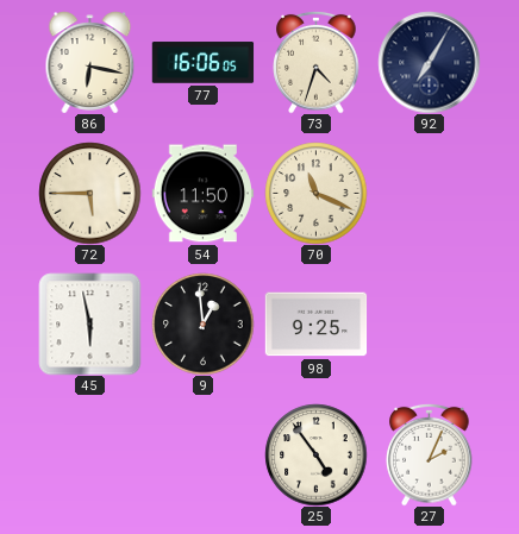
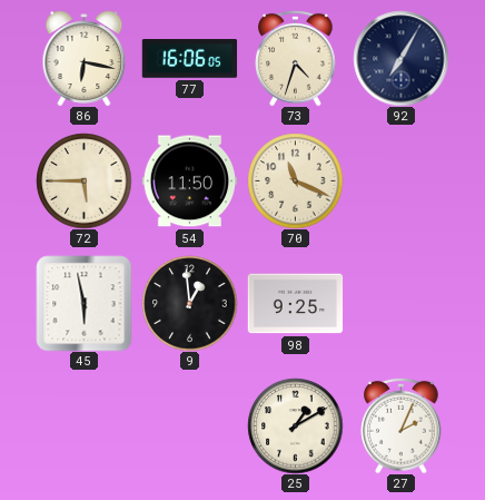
25: 4:54 -> 1:10 (295, 425)
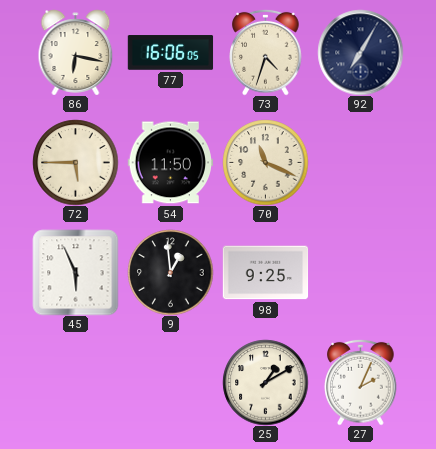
45: 5:58 -> 5:56 (75, 272)
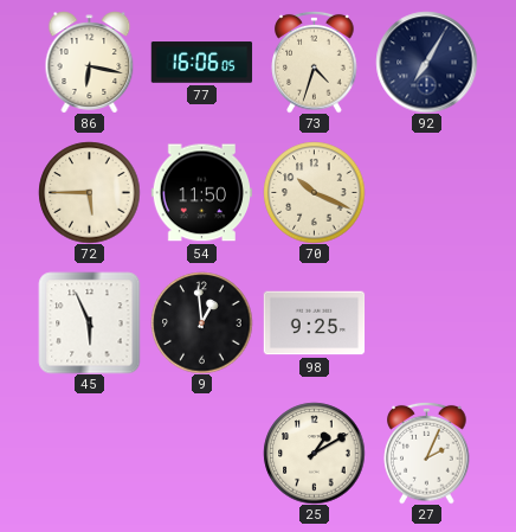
70: 11:19 -> 10:19 (314, 192)
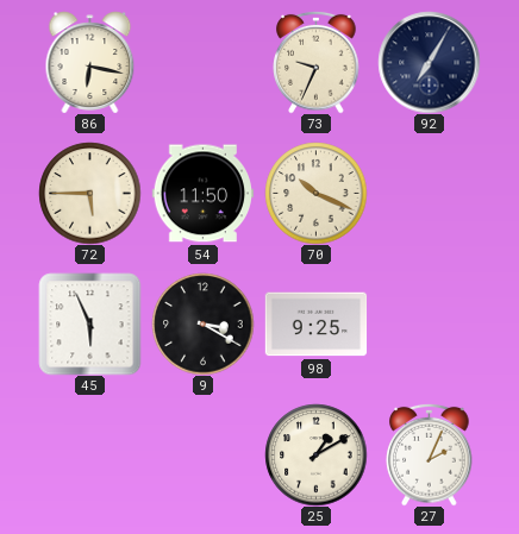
77: 16:06 -> none (201, 63)
73: 4:33 -> 9:34 (317, 62)
9: 12:59 -> 3:20 (202, 323)
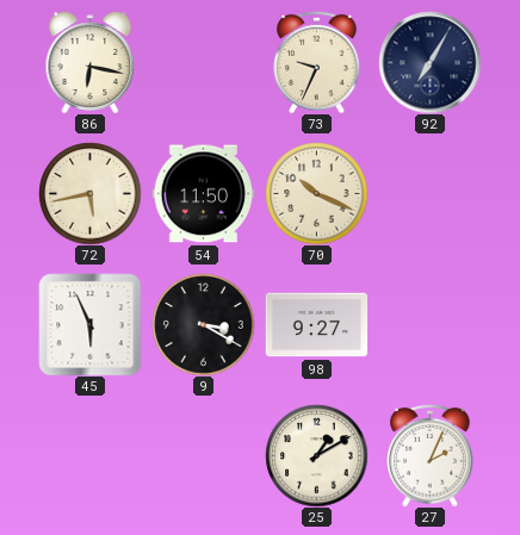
72: 5:45 -> 5:43 (89, 193)
98: 9:25 -> 9:27 (316, 325)
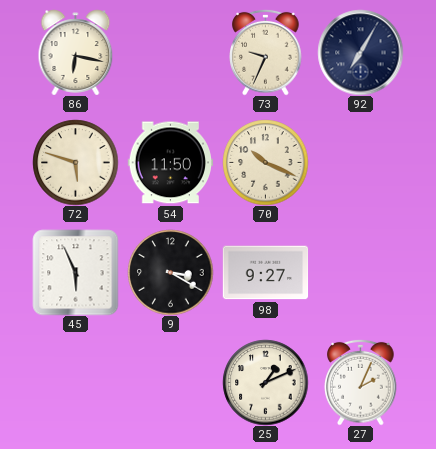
72: 5:43 -> 5:48 (75, 162)
25: 1:10 -> 1:11 (265, 382)
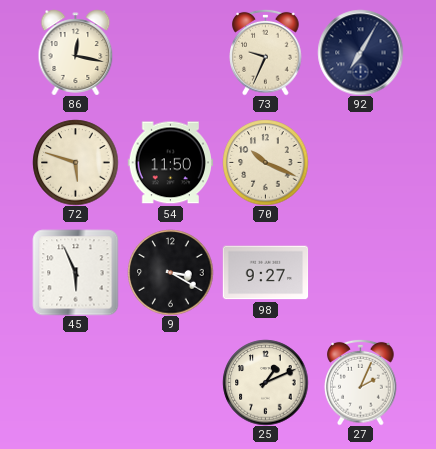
86: 6:17 -> 12:17 (76, 52)
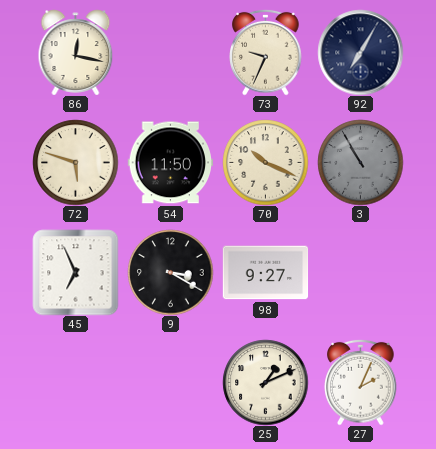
3: none -> 10:55 (360, 162)
45: 5:56 -> 6:56 (75, 272)
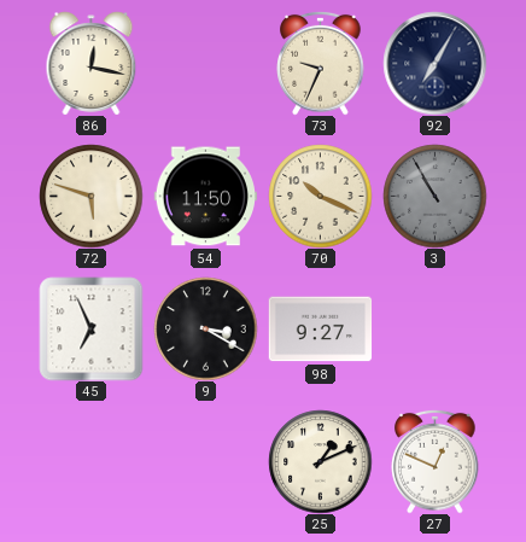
27: 2:04 -> 12:49 (436, 461)
